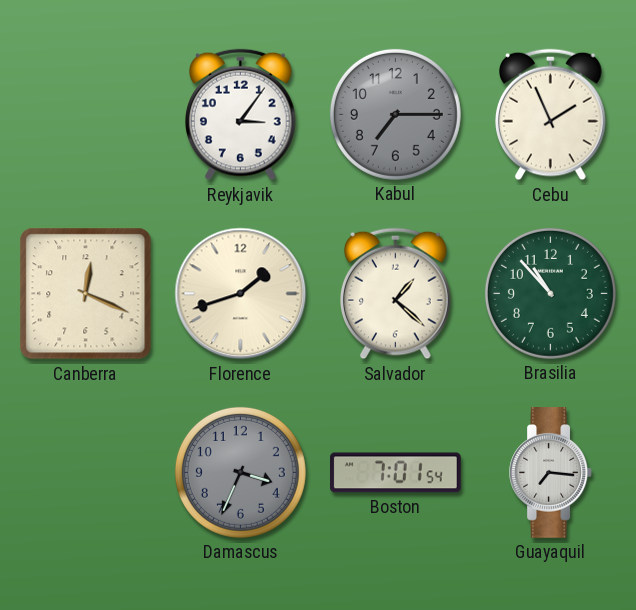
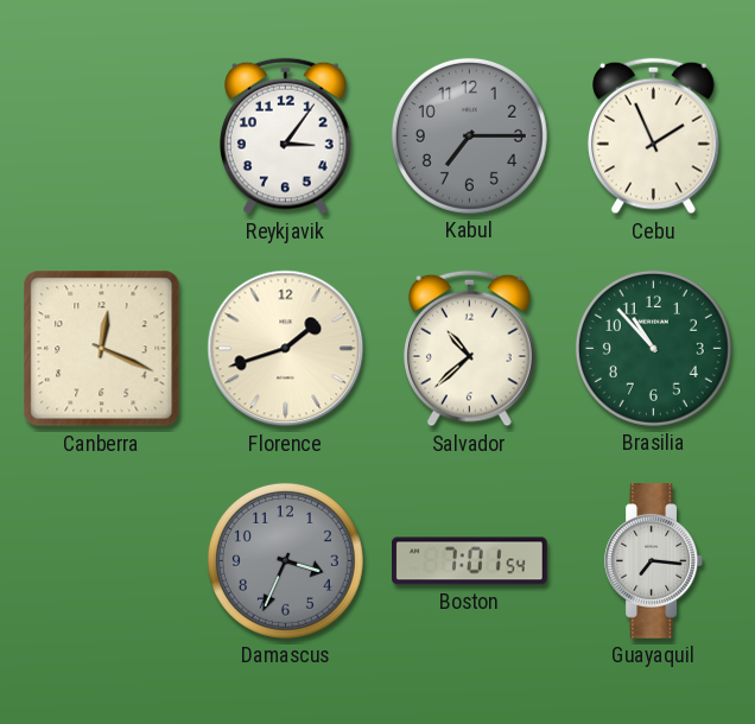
Salvador: 1:22 -> 10:38 (470, 349)
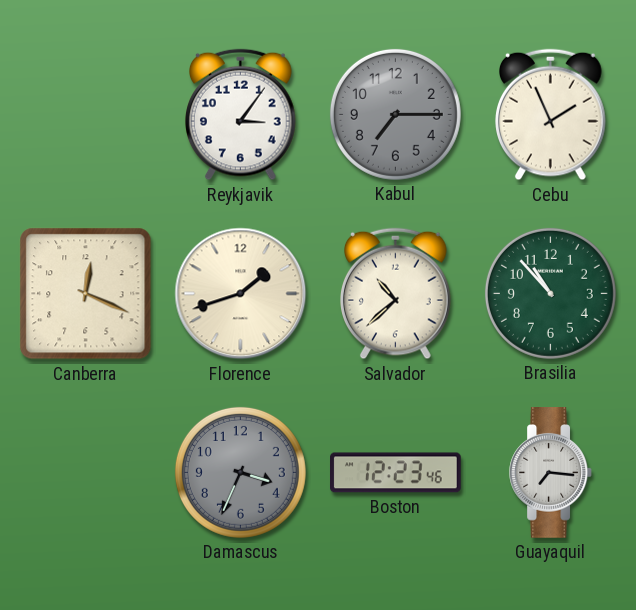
Boston: 7:01 -> 12:23 (396, 473)
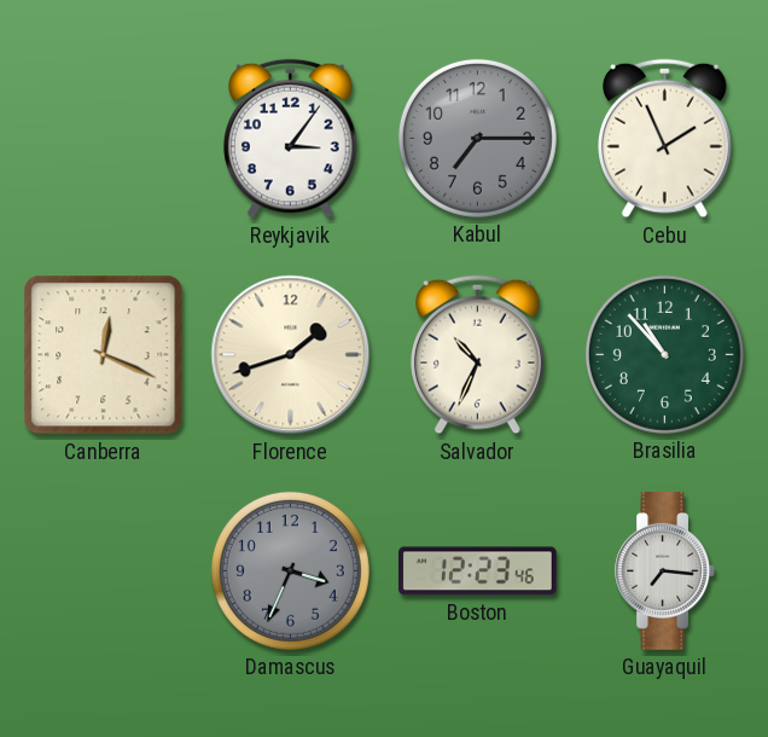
Salvador: 10:38 -> 10:34 (478, 355)
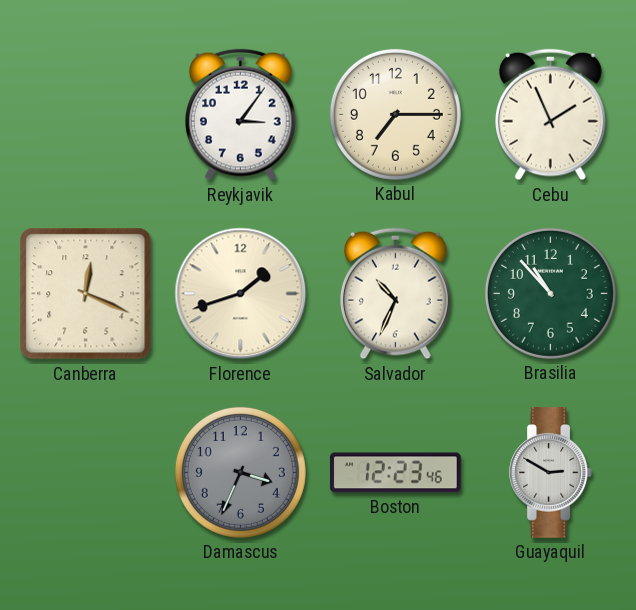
Kabul dial: grey -> cream (395, 114)
Guayaquil: 7:16 -> 2:50 (550, 473)
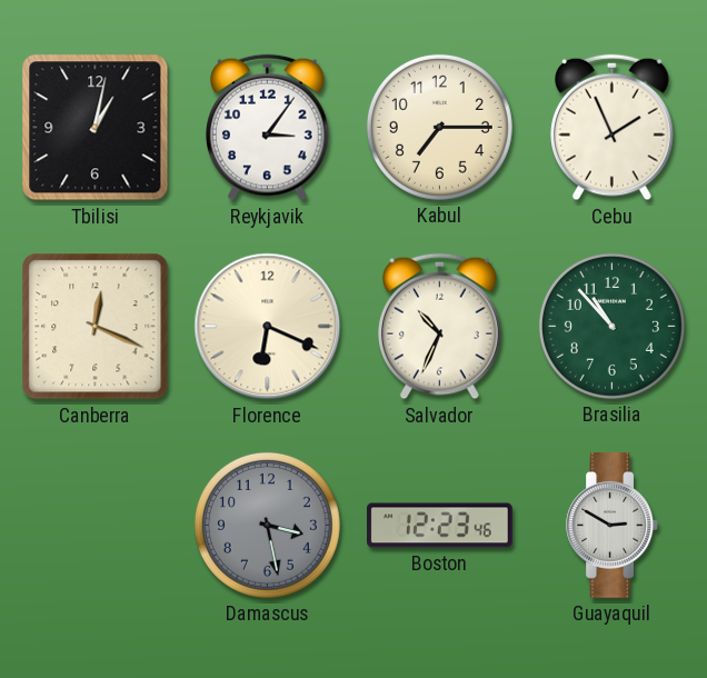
Tbilisi: none -> 1:02 (96, 128)
Florence: 1:42 -> 6:19 (268, 327)
Damascus: 3:34 -> 3:28 (267, 525)
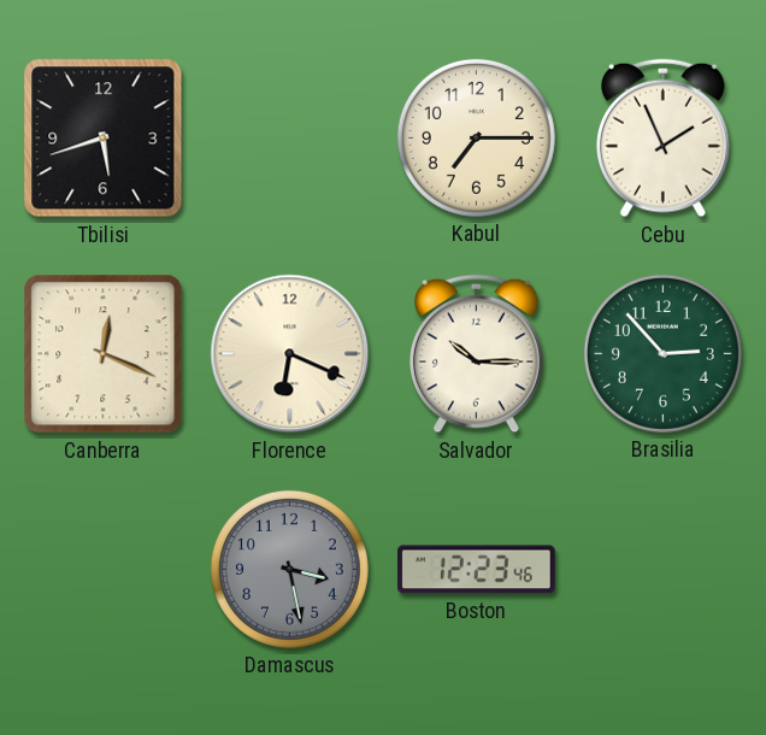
Tbilisi: 1:02 -> 5:42 (104, 139)
Reykjavik: 3:06 -> none (268, 128)
Salvador: 10:34 -> 10:15 (477, 354)
Brasilia: 10:53 -> 2:53 (662, 353)
Guayaquil: 2:50 -> none (611, 526)
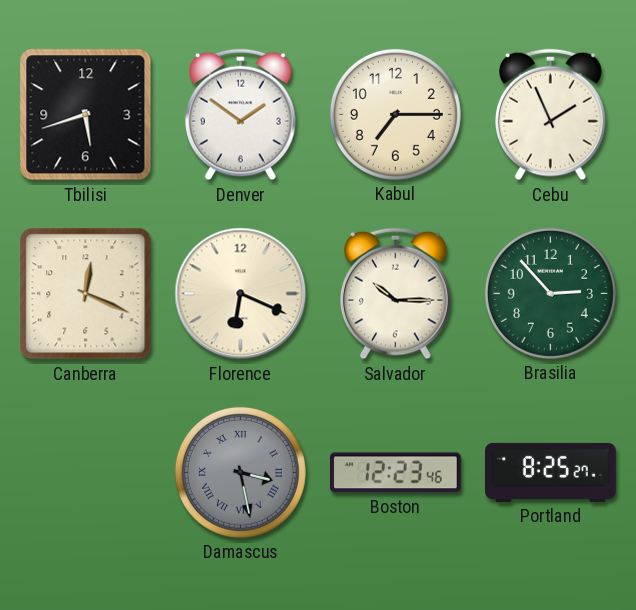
Denver: none -> 1:51 (241, 115)
Damascus numerals: Arabic -> Roman (240, 472)
Portland: none -> 8:25 (551, 472)
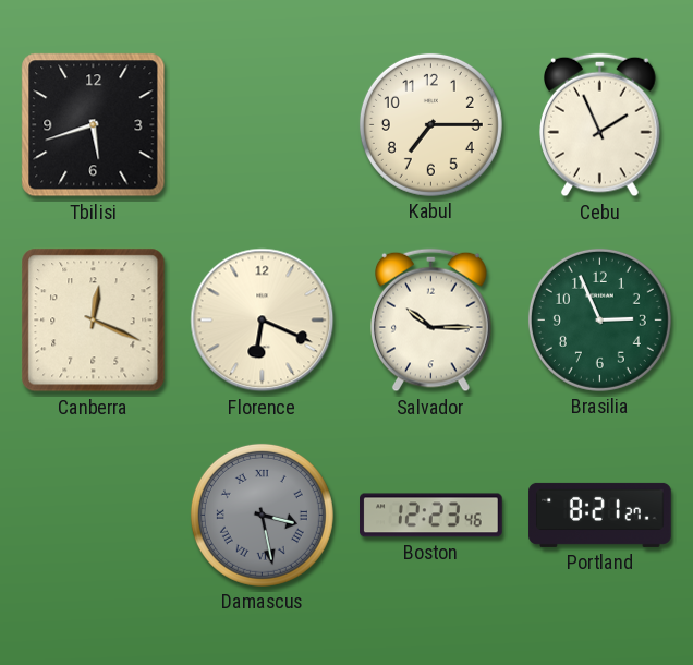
Denver: 1:51 -> none (241, 115)
Brasilia: 2:53 -> 2:56 (599, 319)
Portland: 8:25 -> 8:21 (600, 515)
